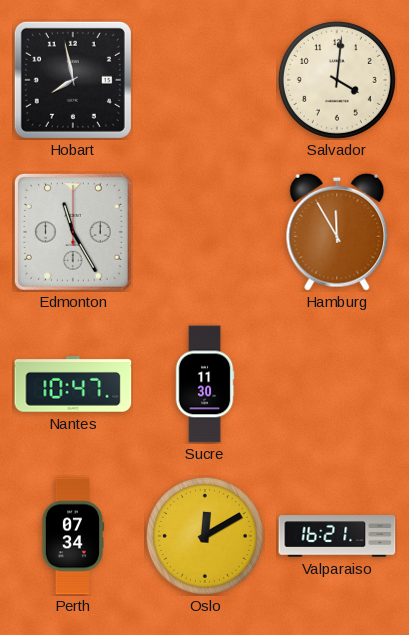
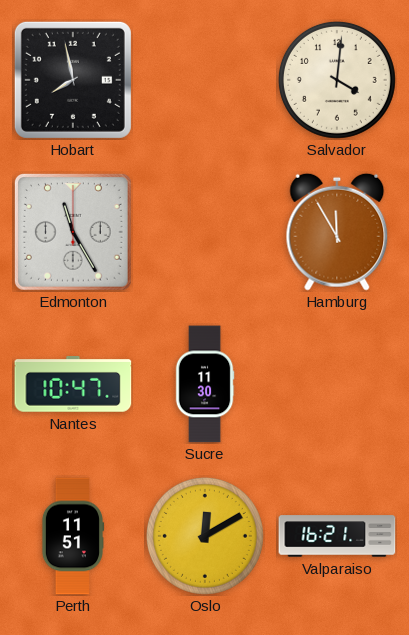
Perth: 07:34 -> 11:51 (73, 536)
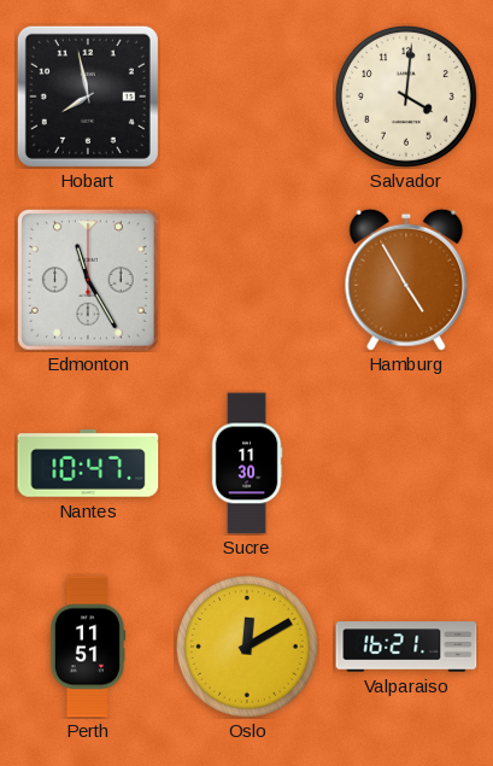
Hamburg: 11:55 -> 4:55 (406, 280)
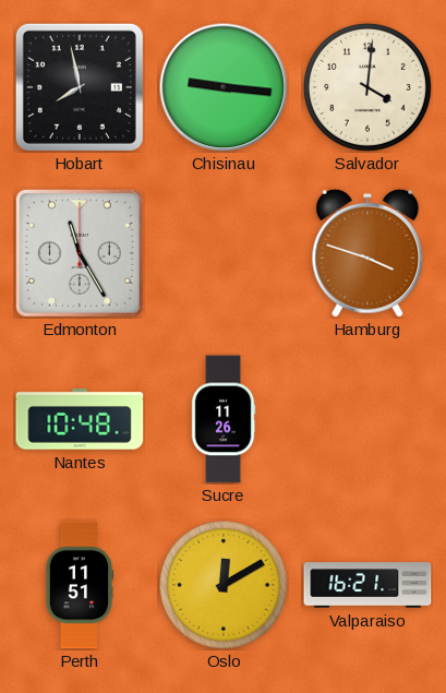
Chisinau: none -> 9:16 (224, 87)
Hamburg: 4:55 -> 3:48 (367, 253)
Nantes: 10:47 -> 10:48 (80, 420)
Sucre: 11:30 -> 11:26 (224, 419)
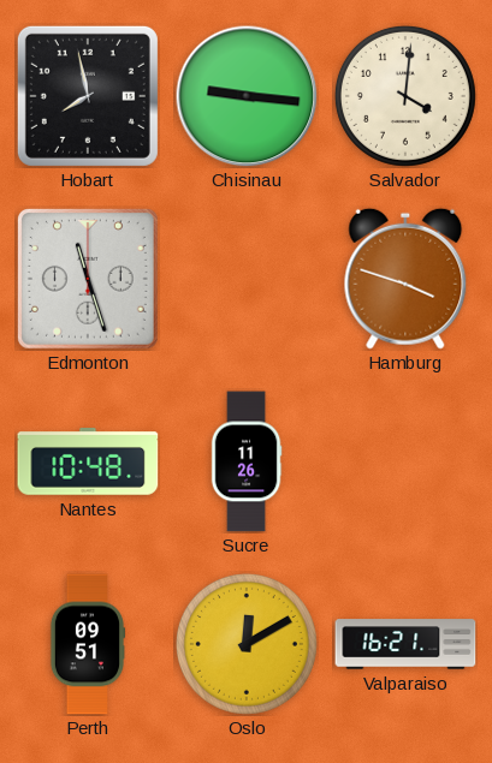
Edmonton: 11:25 -> 11:27 (88, 279)
Perth: 11:51 -> 09:51 (88, 644)
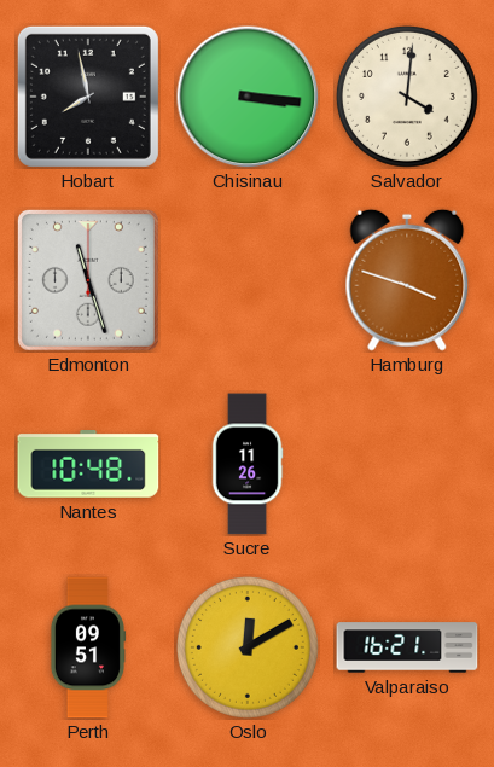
Chisinau: 9:16 -> 3:16 (248, 97)
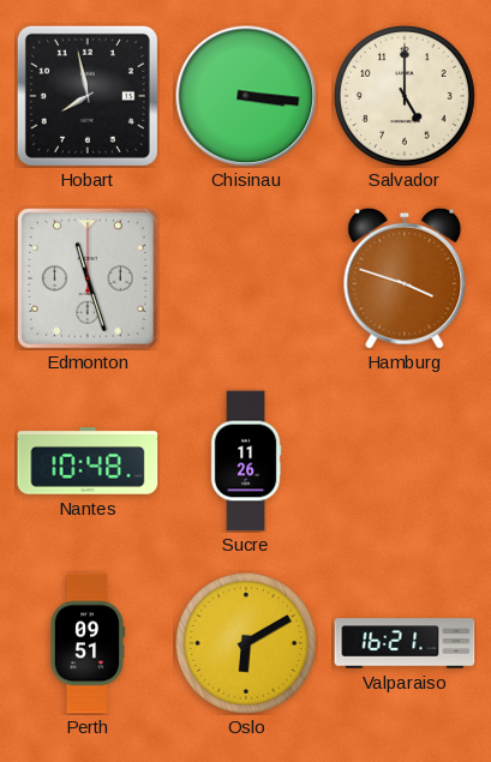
Salvador: 4:01 -> 5:00 (405, 96)
Oslo: 12:10 -> 6:10 (246, 643)
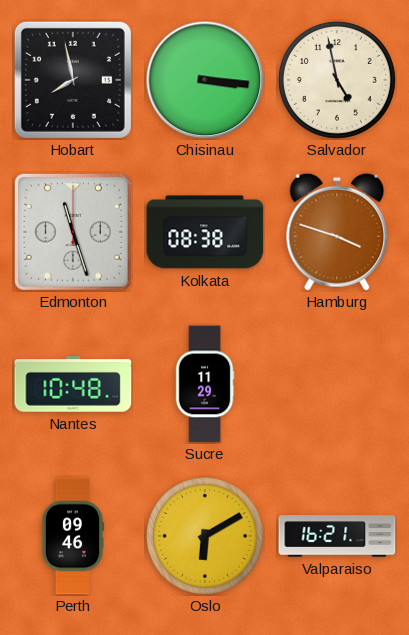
Salvador: 5:00 -> 4:58 (337, 80)
Kolkata: none -> 08:38 (205, 232)
Sucre: 11:26 -> 11:29 (205, 384)
Perth: 09:51 -> 09:46 (73, 536)
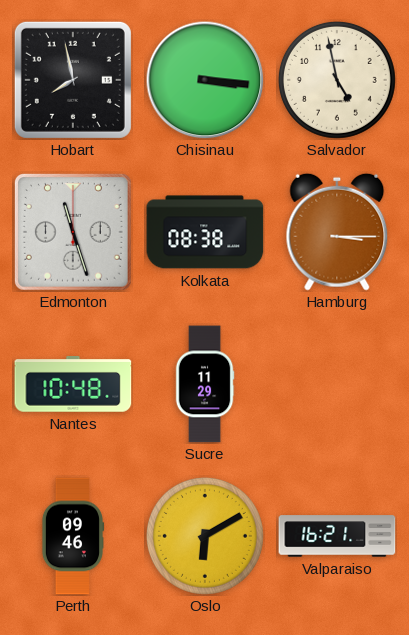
Hamburg: 3:48 -> 3:15 (337, 232)
